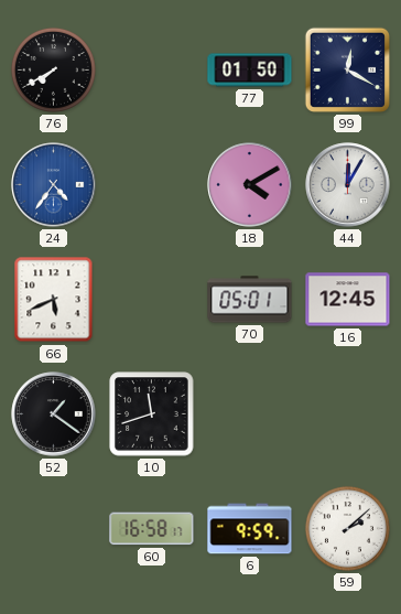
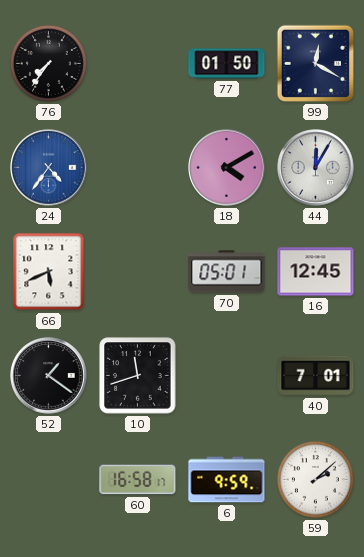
76: 7:40 -> 7:36 (48, 63)
40: none -> 7:01 (316, 376)
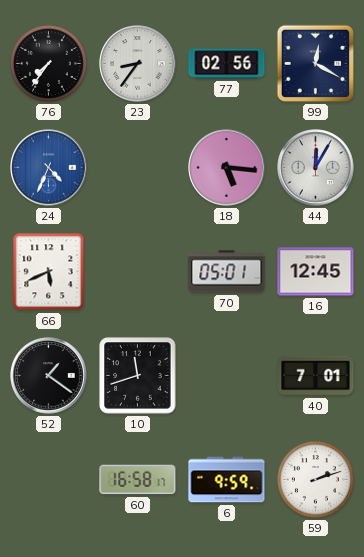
23: none -> 8:36 (138, 64)
77: 01:50 -> 02:56 (227, 64)
24: 4:36 -> 4:34 (49, 168)
18: 4:10 -> 5:16 (227, 168)
59: 2:08 -> 2:12 (315, 479)
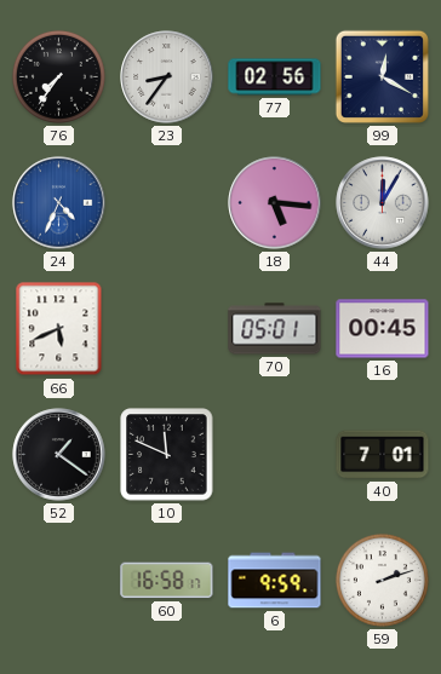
16: 12:45 -> 00:45 (383, 329)
10: 11:42 -> 11:49 (167, 455)
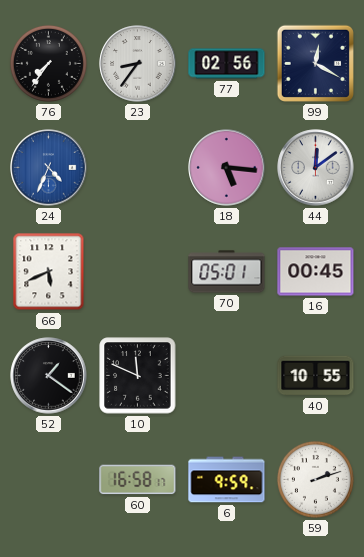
44: 12:05 -> 12:09 (316, 168)
40: 7:01 -> 10:55 (316, 376)
